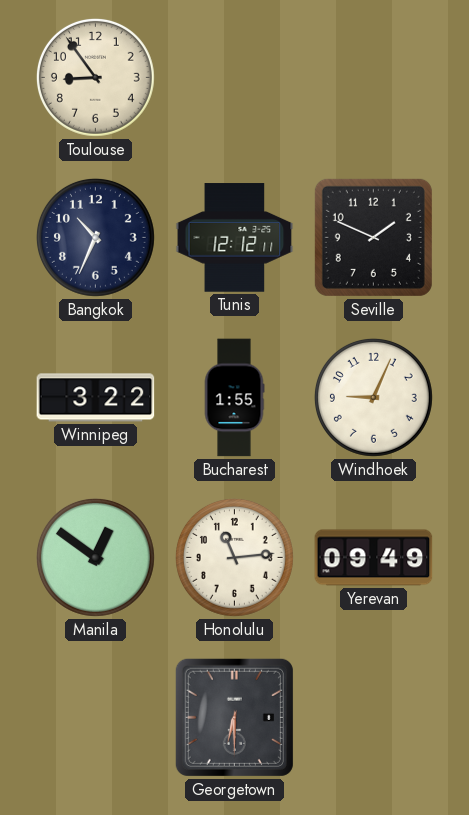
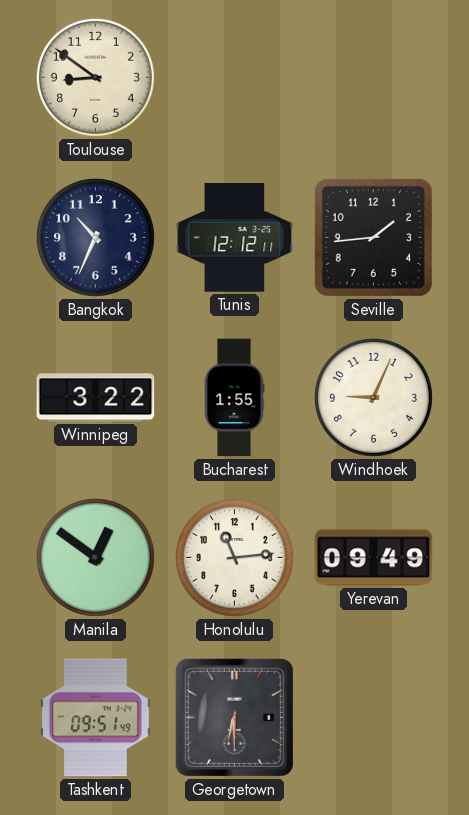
Toulouse: 8:54 -> 8:51 (95, 77)
Seville: 1:49 -> 1:44 (373, 237)
Tashkent: none -> 09:51 (96, 718)
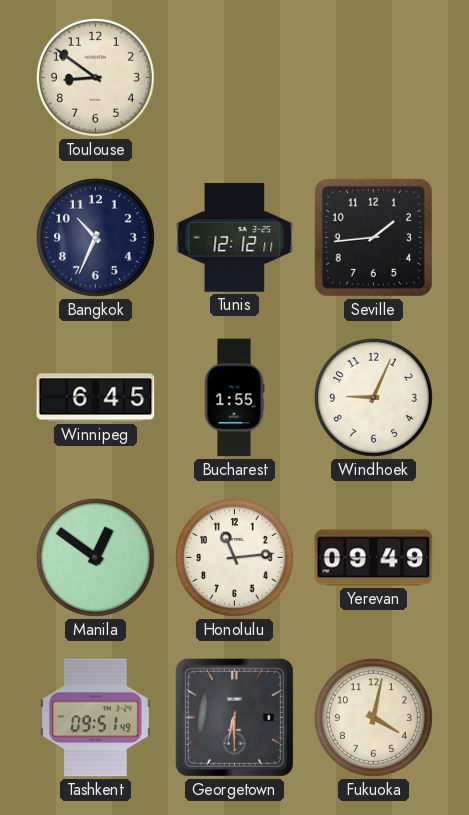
Winnipeg: 3:22 -> 6:45 (96, 398)
Fukuoka: none -> 4:02 (373, 717)
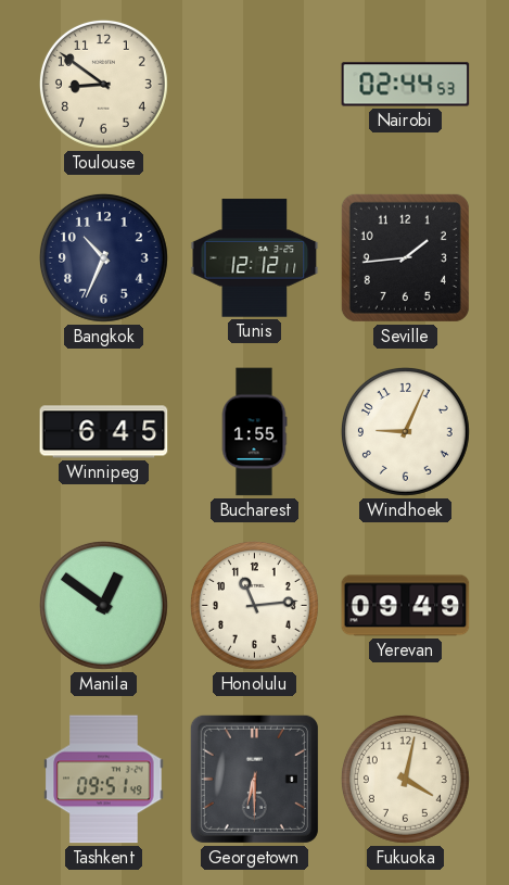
Nairobi: none -> 02:44 (406, 85)
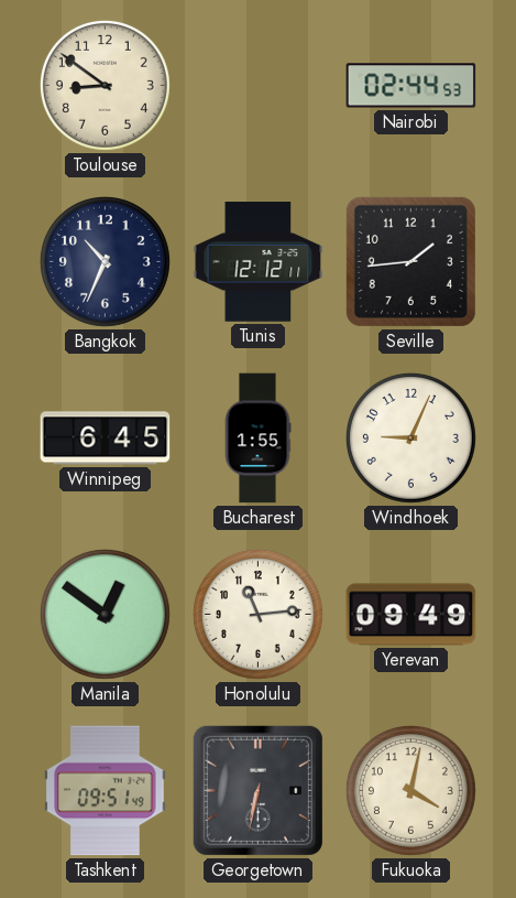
Georgetown: 6:30 -> 6:32 (257, 790)
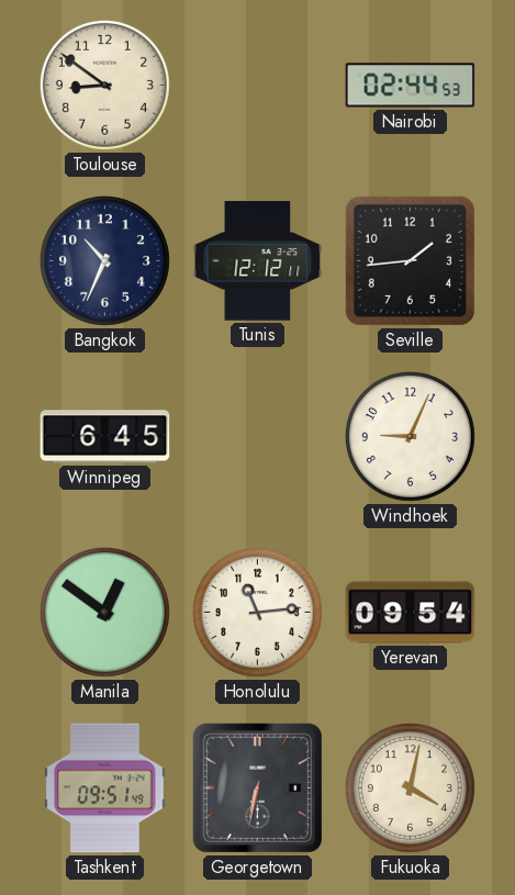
Bucharest: 1:55 -> none (257, 439)
Yerevan: 09:49 -> 09:54 (411, 613)
